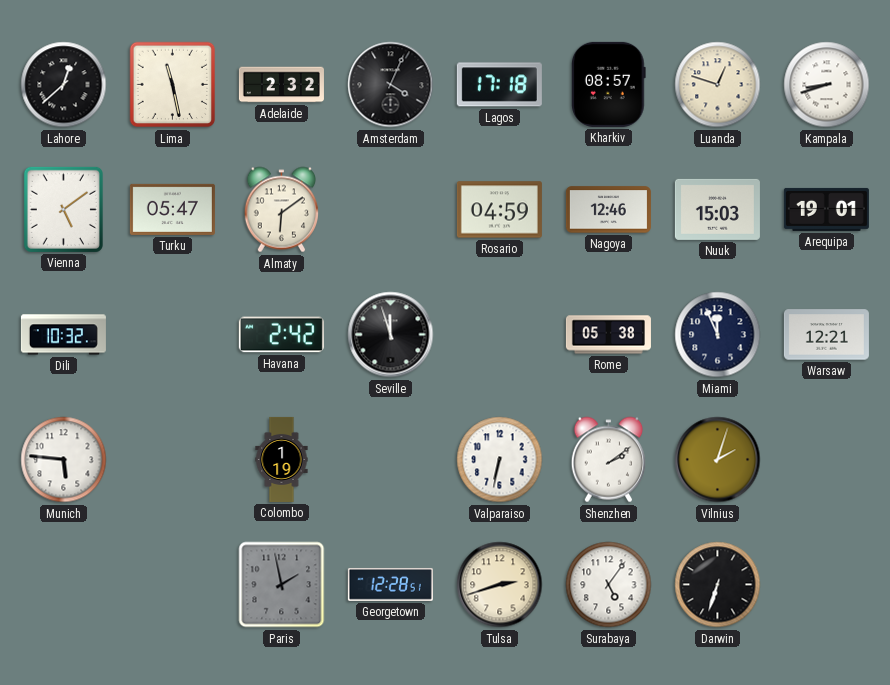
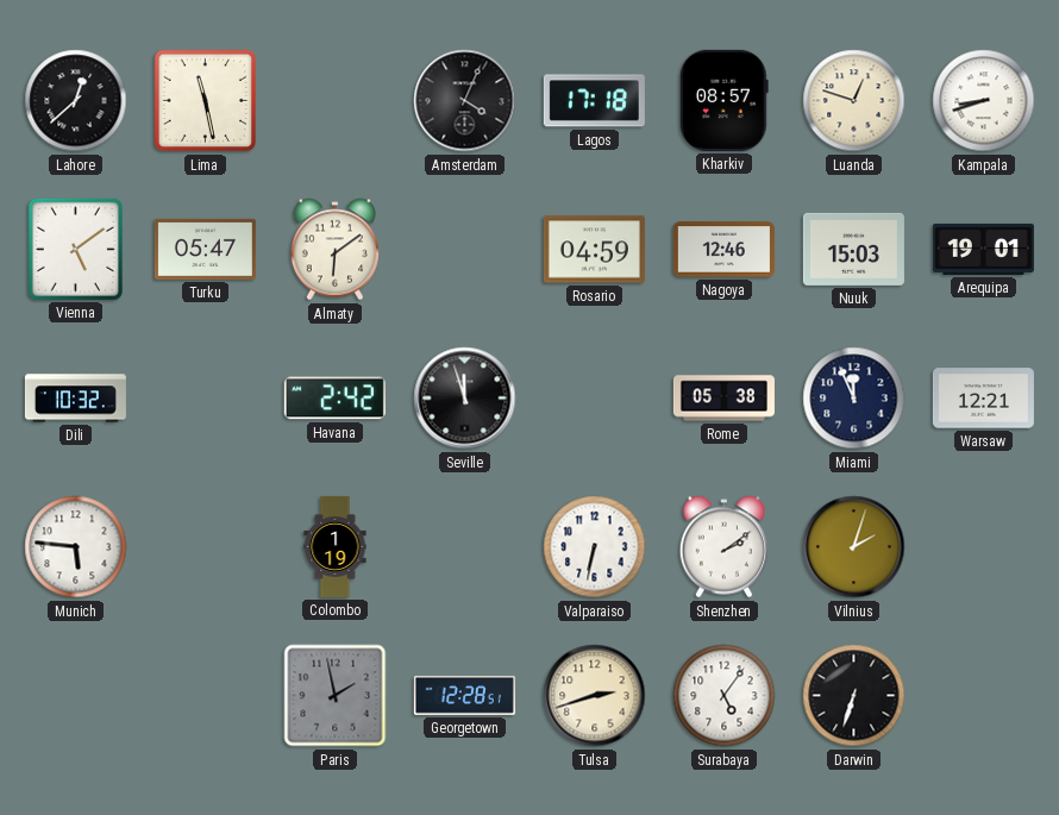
Adelaide: 2:32 -> none (281, 85)
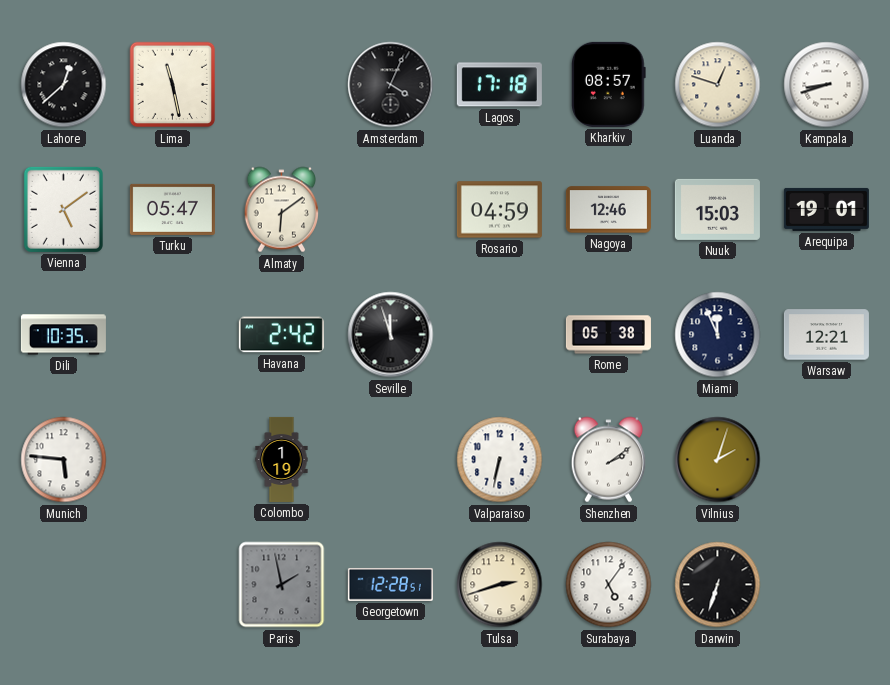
Dili: 10:32 -> 10:35 (63, 335)
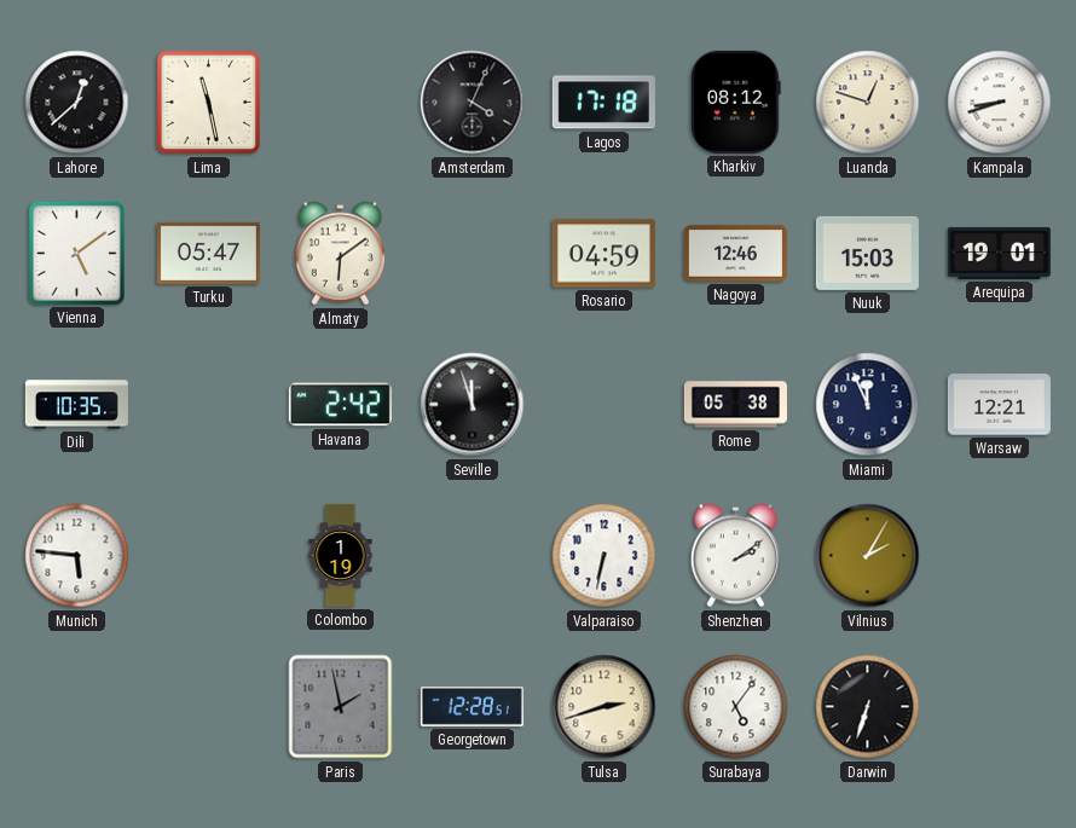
Kharkiv: 08:57 -> 08:12 (736, 102)
Vilnius: 2:03 -> 2:05 (868, 556)
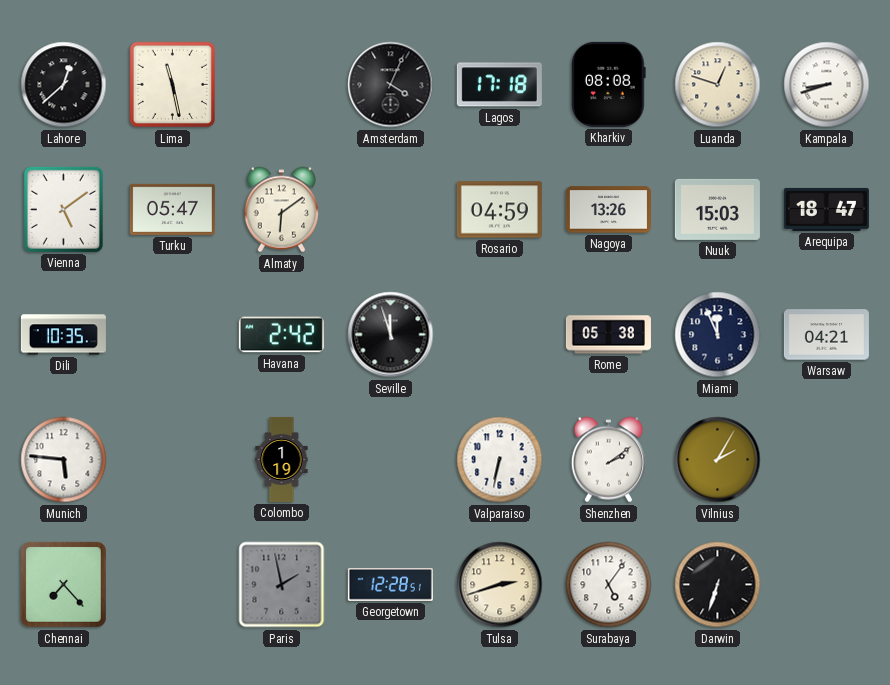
Kharkiv: 08:12 -> 08:08 (609, 84)
Nagoya: 12:46 -> 13:26 (608, 210)
Arequipa: 19:01 -> 18:47 (826, 209)
Warsaw: 12:21 -> 04:21 (826, 335)
Chennai: none -> 7:23 (63, 584)
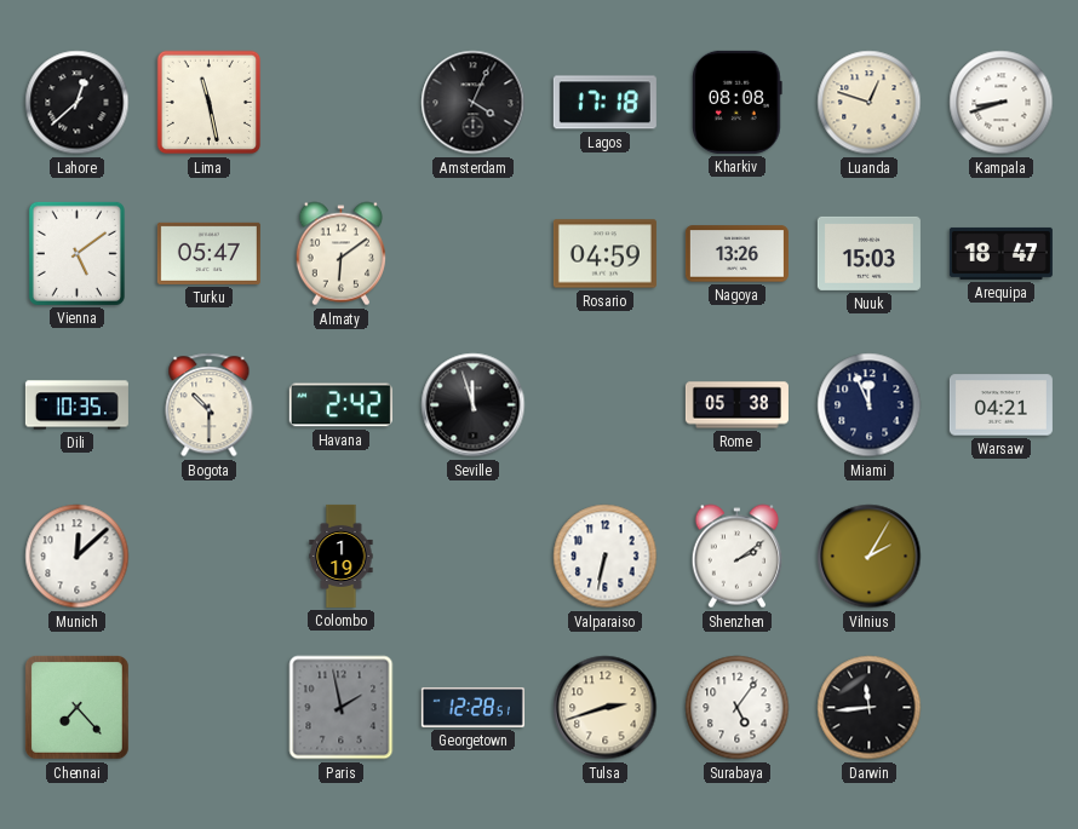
Bogota: none -> 10:30 (210, 405)
Munich: 5:46 -> 12:08 (78, 557)
Darwin: 6:33 -> 11:44 (870, 708)
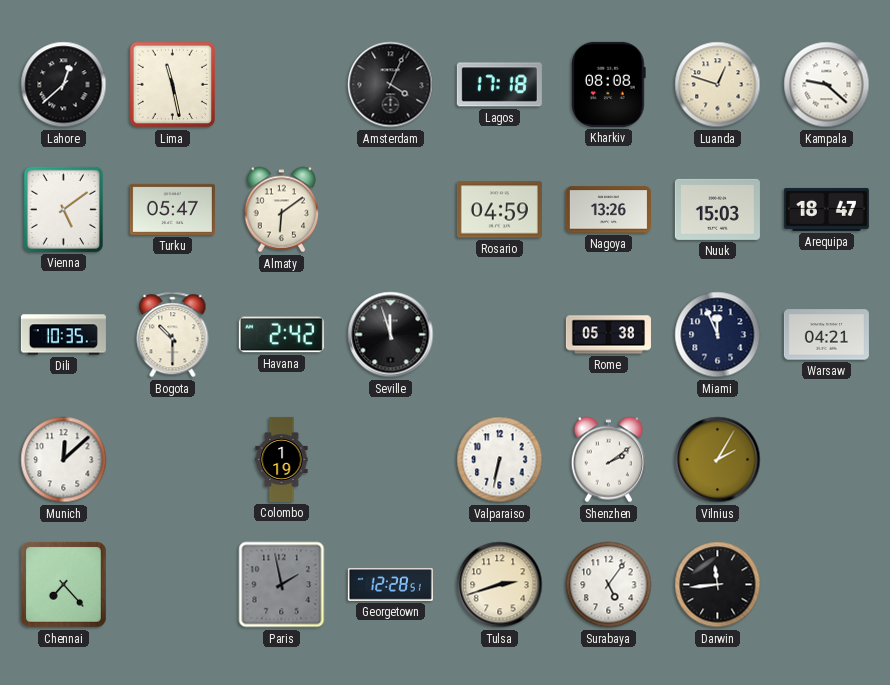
Kampala: 8:42 -> 9:22 (827, 85)
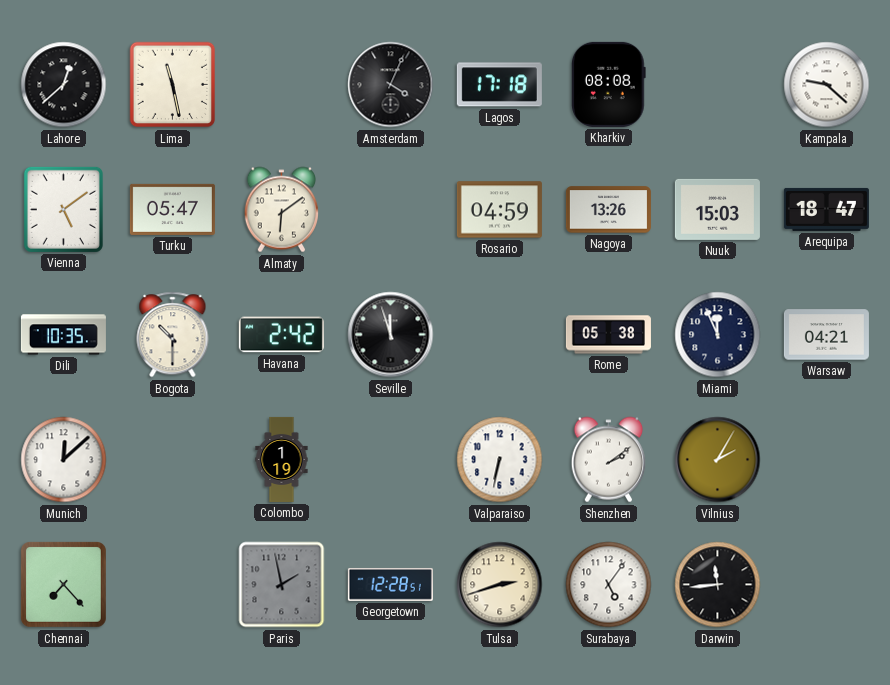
Luanda: 12:48 -> none (718, 85)
